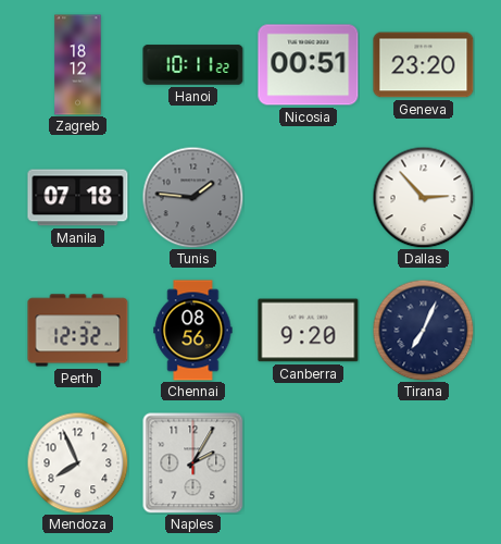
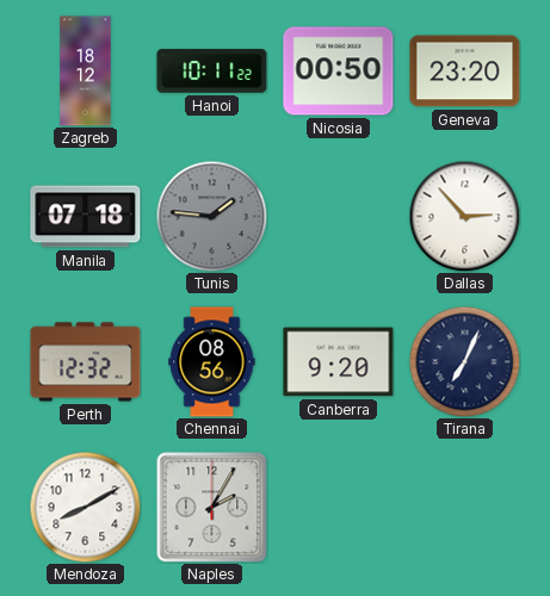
Nicosia: 00:51 -> 00:50 (339, 72)
Mendoza: 7:56 -> 8:10 (85, 507)
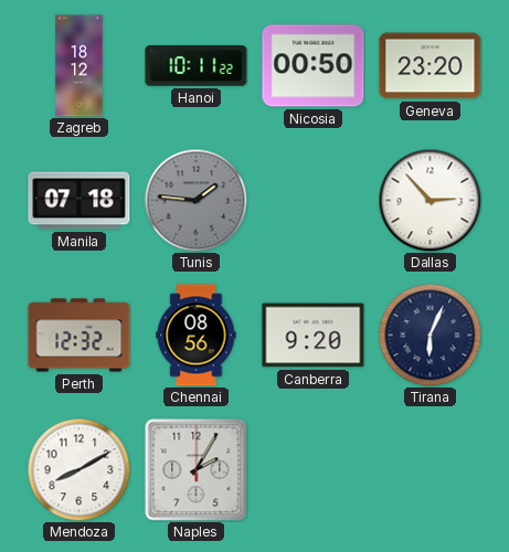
Tirana: 7:04 -> 6:04 (430, 335)
